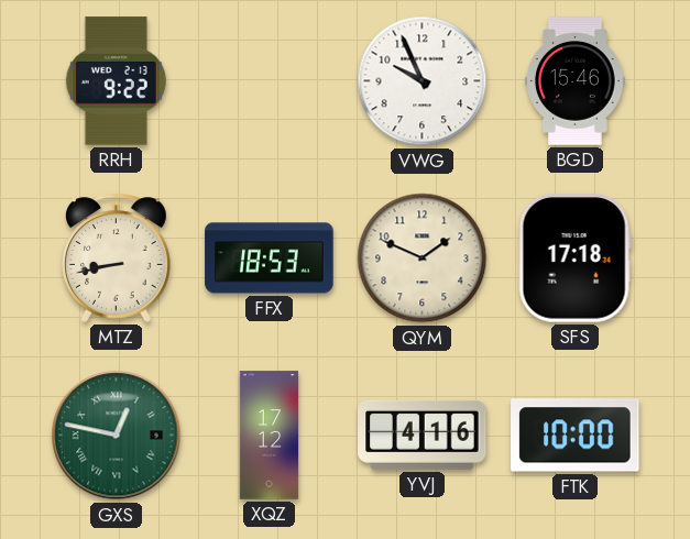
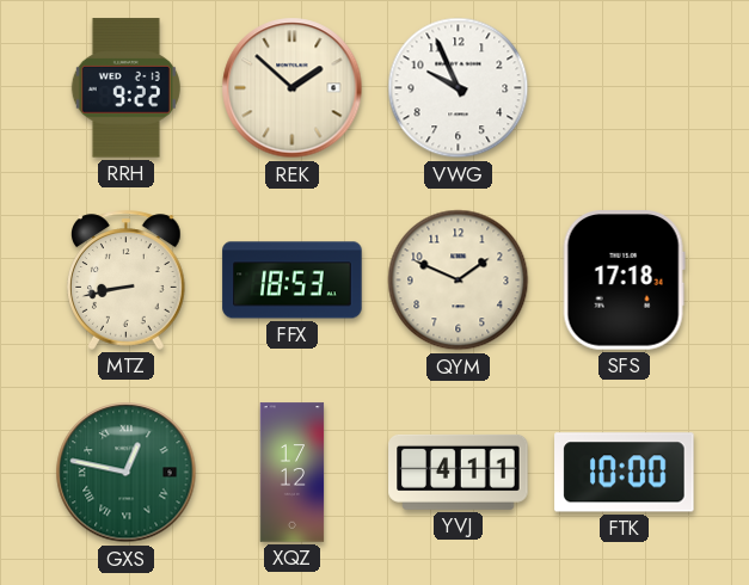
REK: none -> 1:52 (293, 88)
BGD: 15:46 -> none (576, 81)
YVJ: 4:16 -> 4:11 (459, 472)
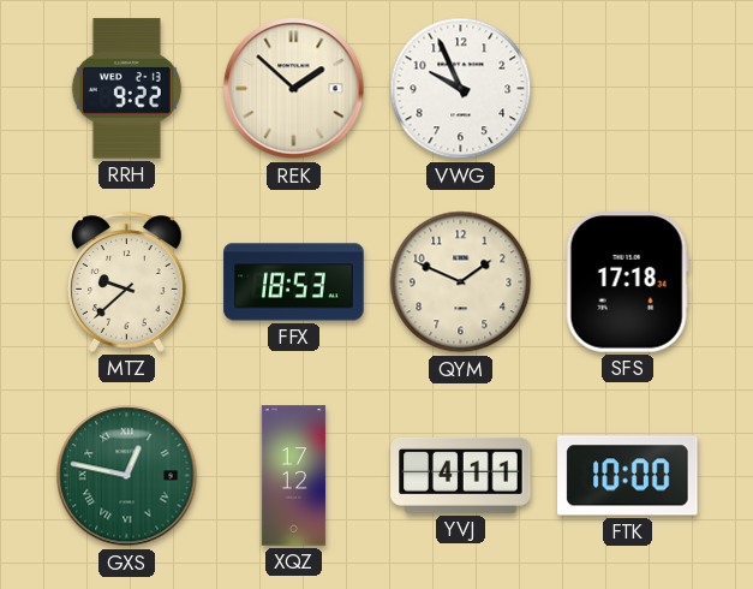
MTZ: 8:43 -> 9:38 (127, 281)
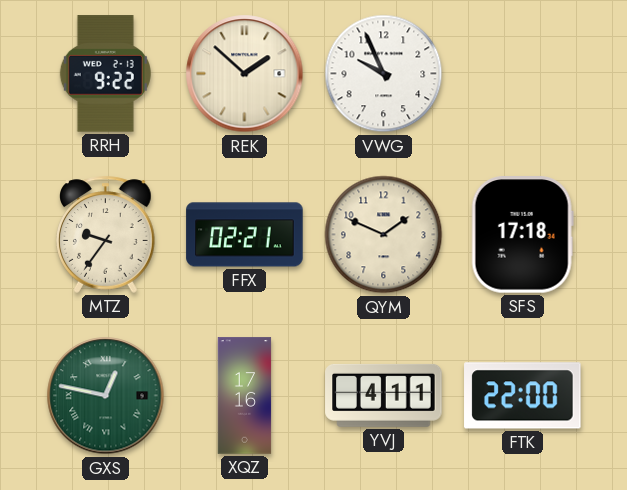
MTZ: 9:38 -> 9:36 (106, 234)
FFX: 18:53 -> 02:21 (245, 235)
XQZ: 17:12 -> 17:16 (245, 396)
FTK: 10:00 -> 22:00 (523, 396)
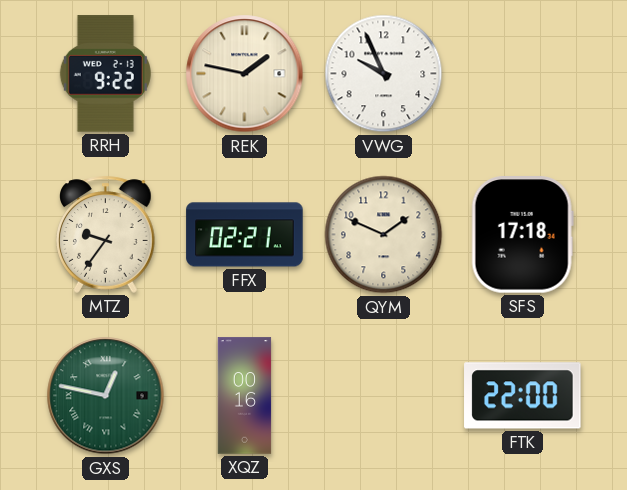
REK: 1:52 -> 1:47 (245, 74)
XQZ: 17:16 -> 00:16 (245, 396)
YVJ: 4:11 -> none (384, 395)
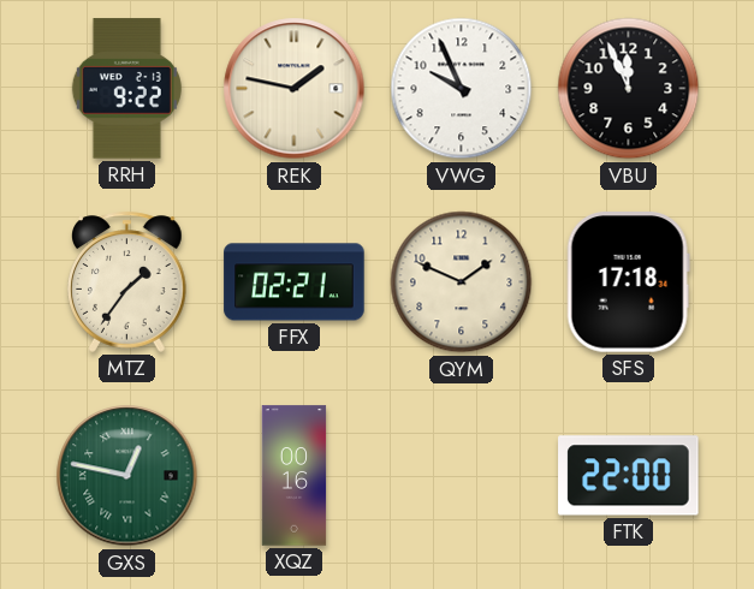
VBU: none -> 11:56 (629, 89)
MTZ: 9:36 -> 1:36 (127, 281)
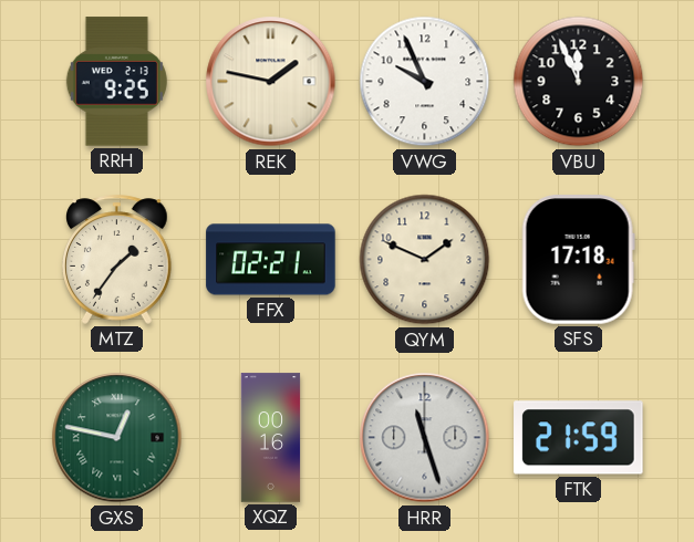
RRH: 9:22 -> 9:25 (116, 82)
HRR: none -> 11:27 (425, 438)
FTK: 22:00 -> 21:59 (579, 438)
